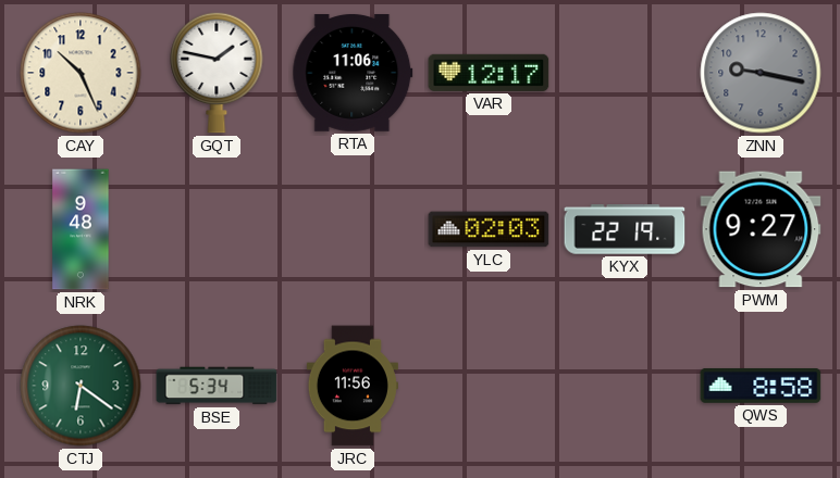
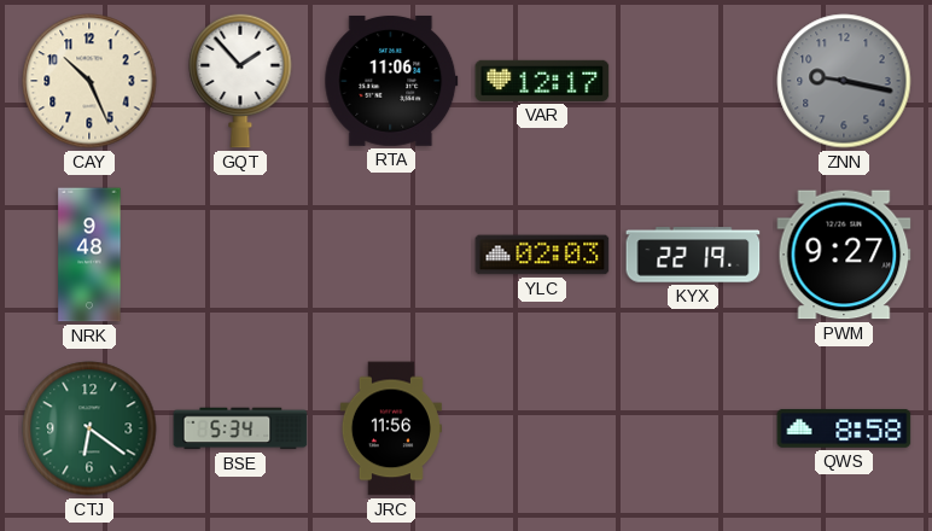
GQT: 1:47 -> 1:53 (240, 81)
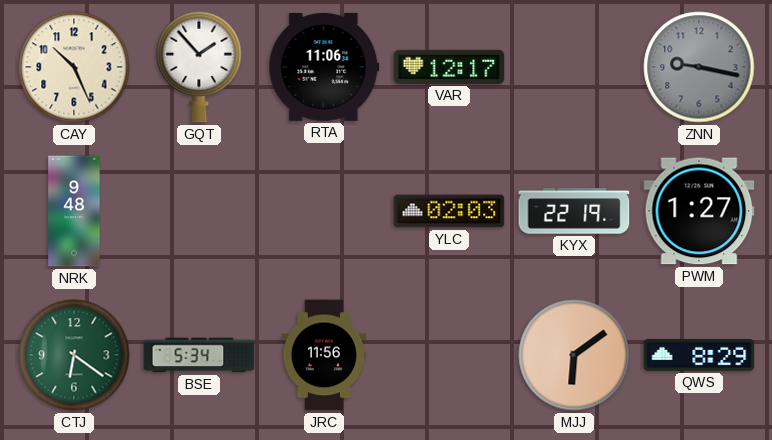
PWM: 9:27 -> 1:27 (699, 211)
MJJ: none -> 6:09 (574, 355)
QWS: 8:58 -> 8:29 (699, 355)
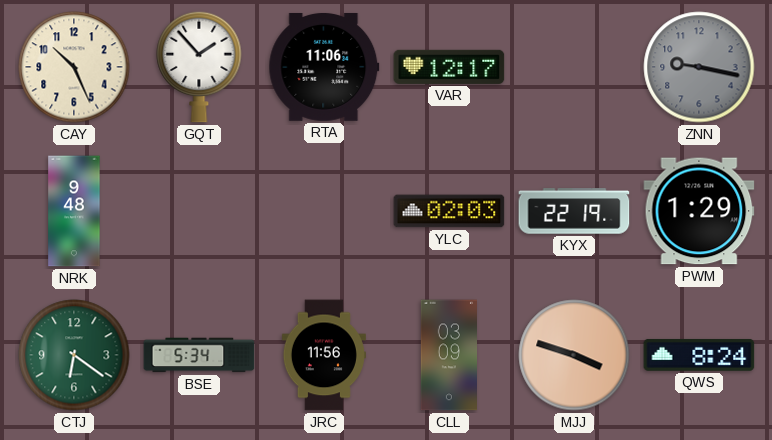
PWM: 1:27 -> 1:29 (699, 211)
CLL: none -> 03:09 (449, 355)
MJJ: 6:09 -> 3:48 (574, 355)
QWS: 8:29 -> 8:24 (699, 355)
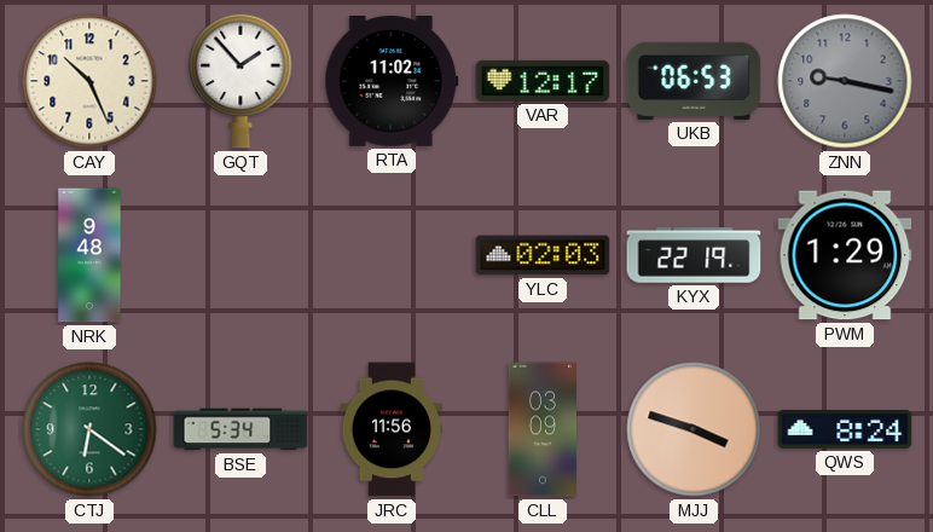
RTA: 11:06 -> 11:02 (392, 81)
UKB: none -> 06:53 (694, 81)
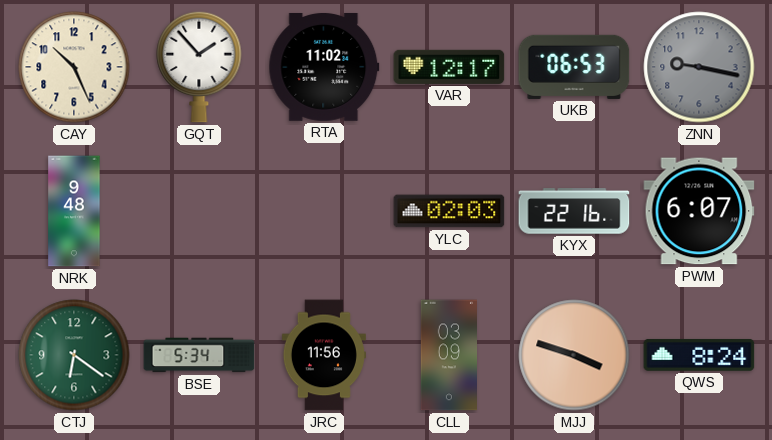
KYX: 22:19 -> 22:16 (574, 211)
PWM: 1:29 -> 6:07 (699, 211)
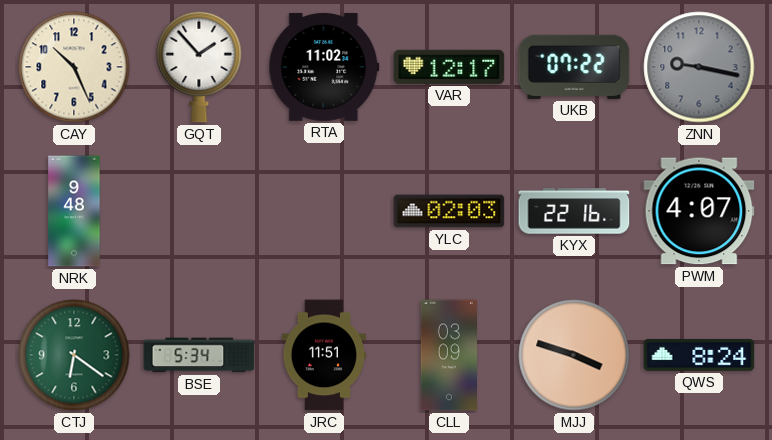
UKB: 06:53 -> 07:22 (574, 67)
PWM: 6:07 -> 4:07 (699, 211)
JRC: 11:56 -> 11:51 (324, 355)
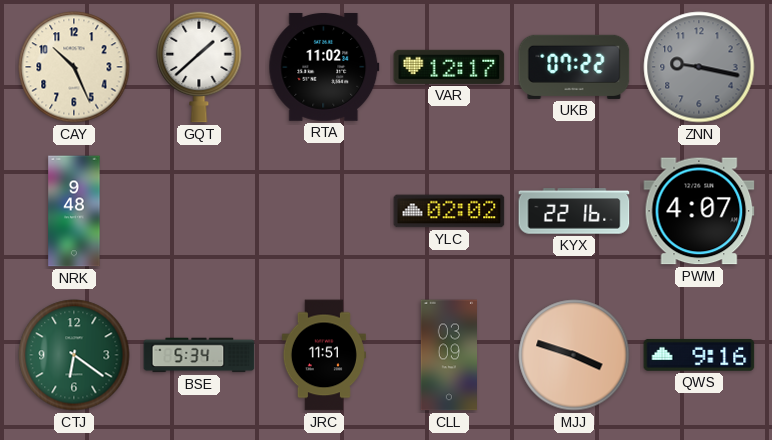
GQT: 1:53 -> 1:38 (199, 67)
YLC: 02:03 -> 02:02 (449, 211)
QWS: 8:24 -> 9:16 (699, 355)
